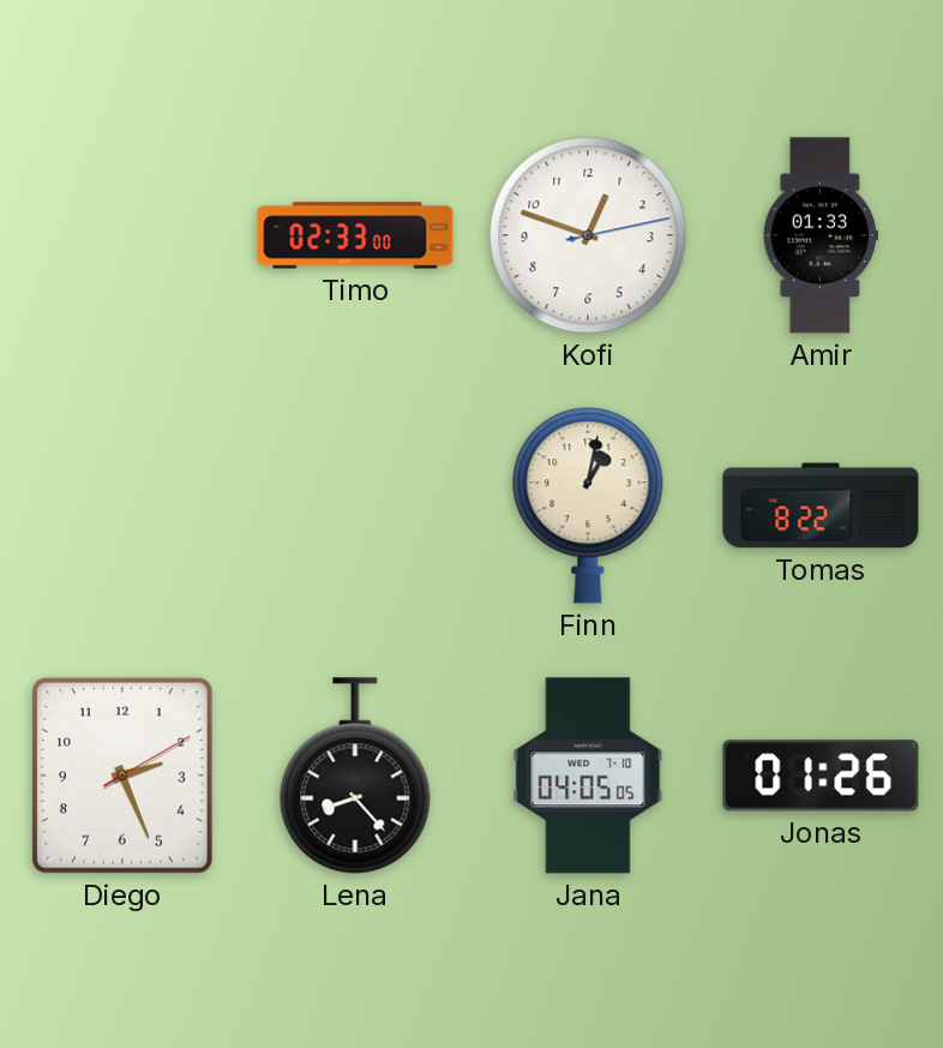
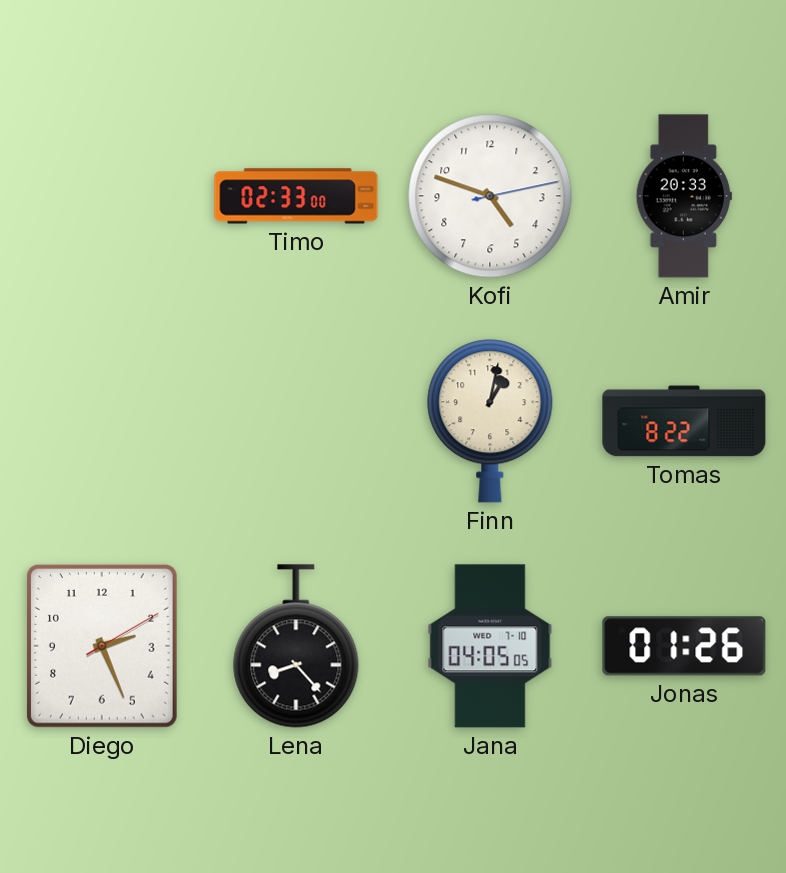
Kofi: 12:48 -> 4:48 (490, 196)
Amir: 01:33 -> 20:33 (684, 196)
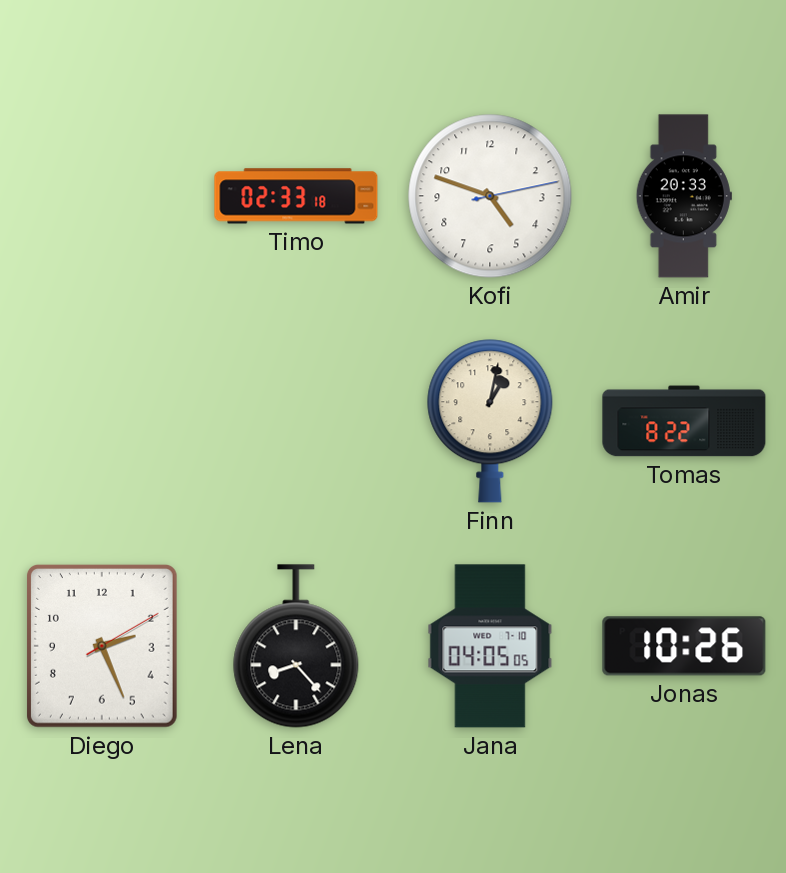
Timo: 02:33:00 -> 02:33:18 (296, 196)
Jonas: 01:26 -> 10:26 (684, 646)
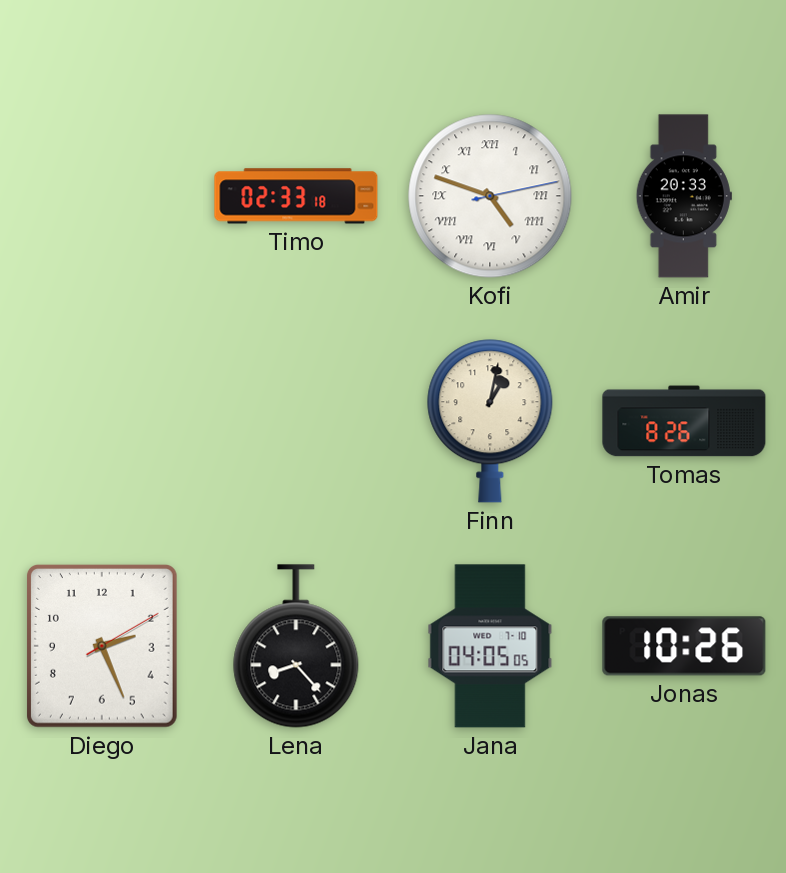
Kofi numerals: Arabic -> Roman (490, 196)
Tomas: 8:22 -> 8:26 (684, 421)
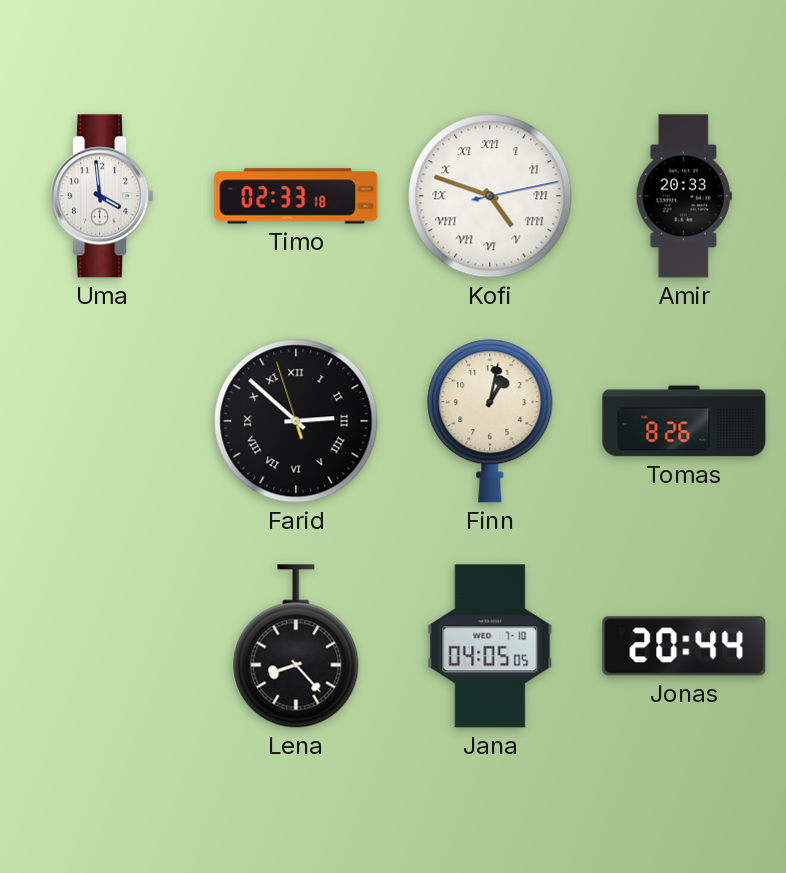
Uma: none -> 3:59 (102, 196)
Farid: none -> 2:51 (296, 421)
Diego: 2:26 -> none (102, 646)
Jonas: 10:26 -> 20:44 (684, 646)
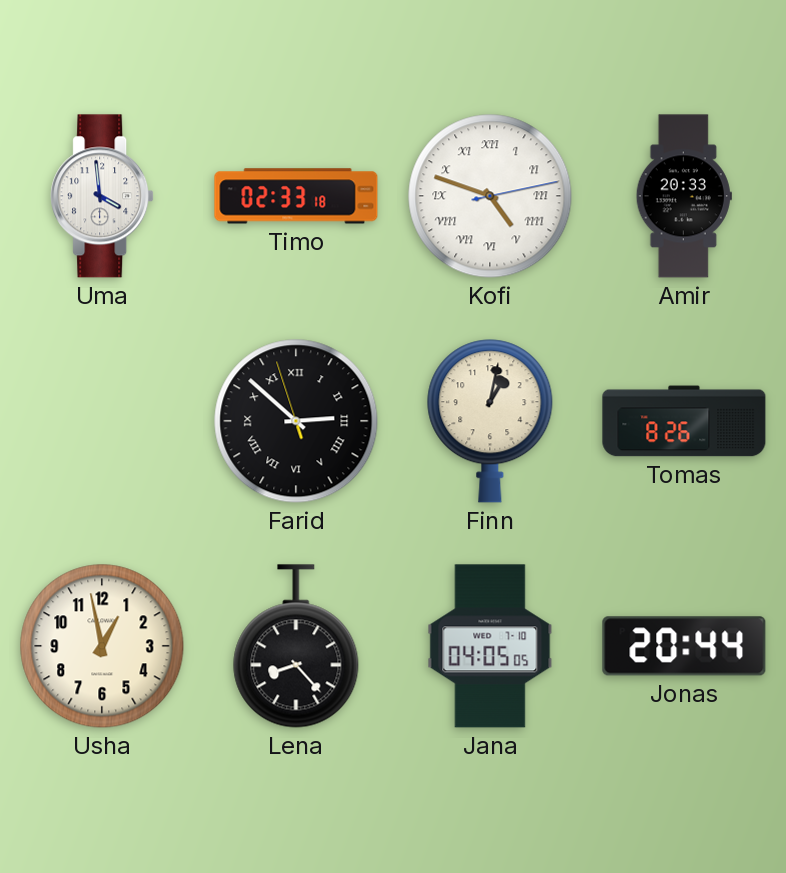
Usha: none -> 12:58 (102, 646)
